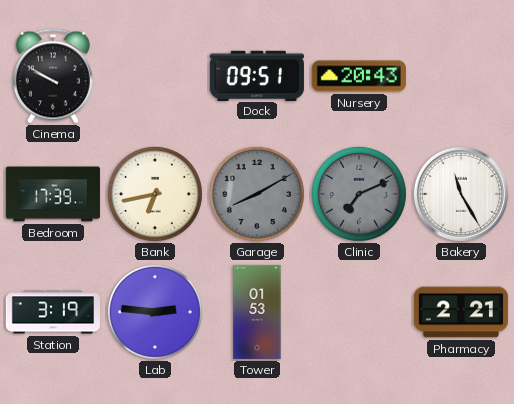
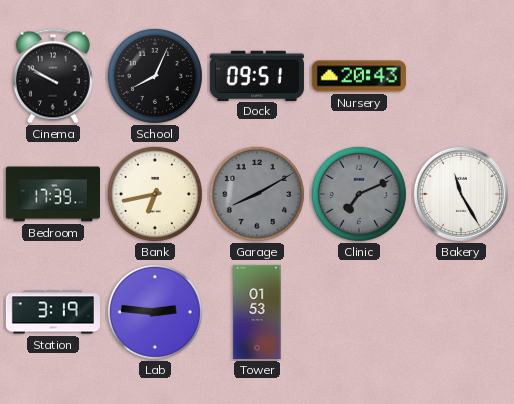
School: none -> 8:04 (155, 76)
Pharmacy: 2:21 -> none (461, 312)
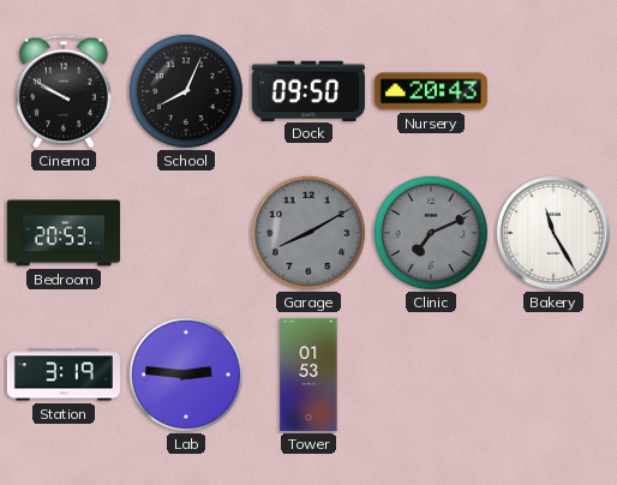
Dock: 09:51 -> 09:50 (308, 90)
Bedroom: 17:39 -> 20:53 (64, 233)
Bank: 6:43 -> none (155, 194)
